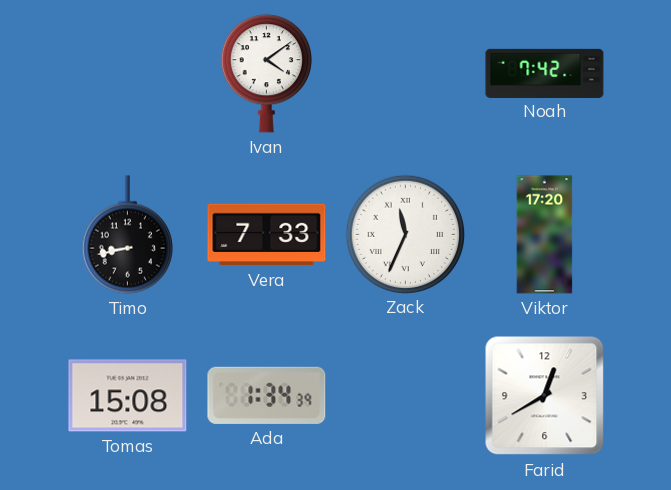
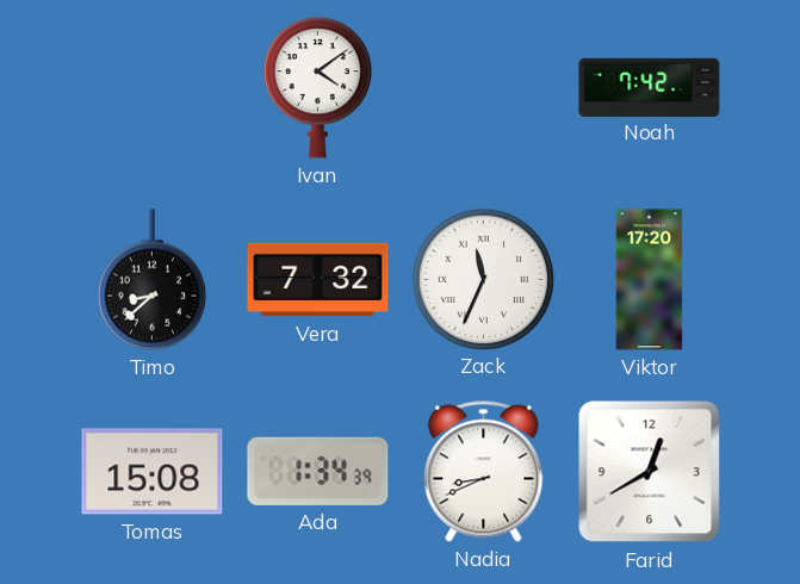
Timo: 8:43 -> 8:38 (151, 280)
Vera: 7:33 -> 7:32 (318, 280)
Nadia: none -> 8:41 (484, 472)
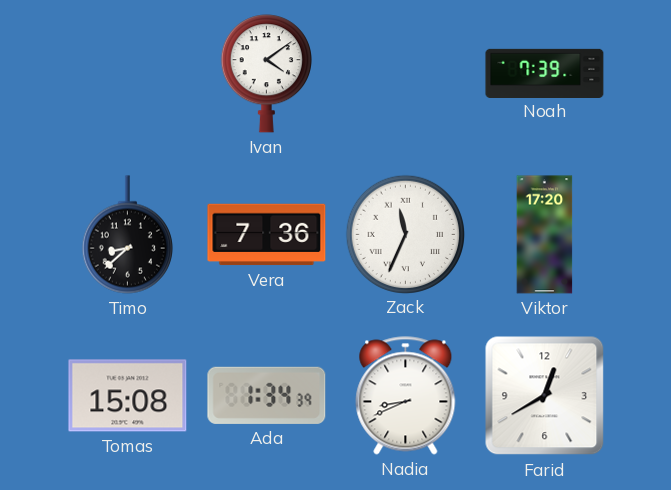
Noah: 7:42 -> 7:39 (545, 73)
Vera: 7:32 -> 7:36 (267, 235)
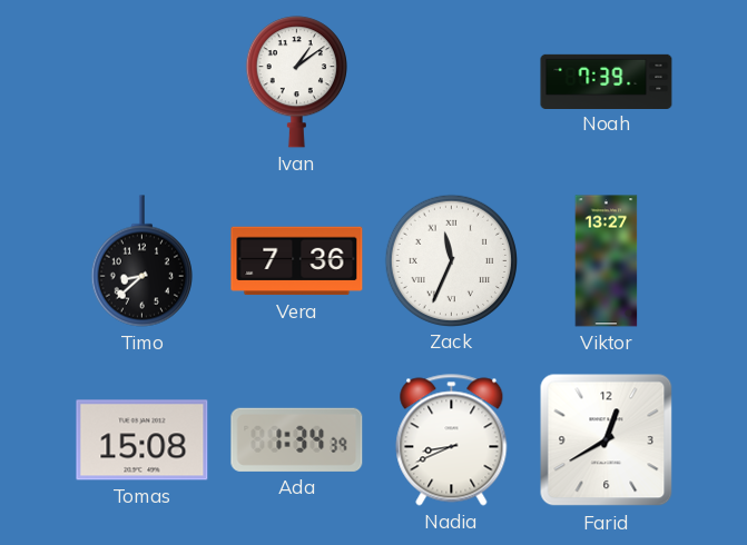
Ivan: 4:09 -> 1:09 (296, 82)
Viktor: 17:20 -> 13:27 (607, 261)
